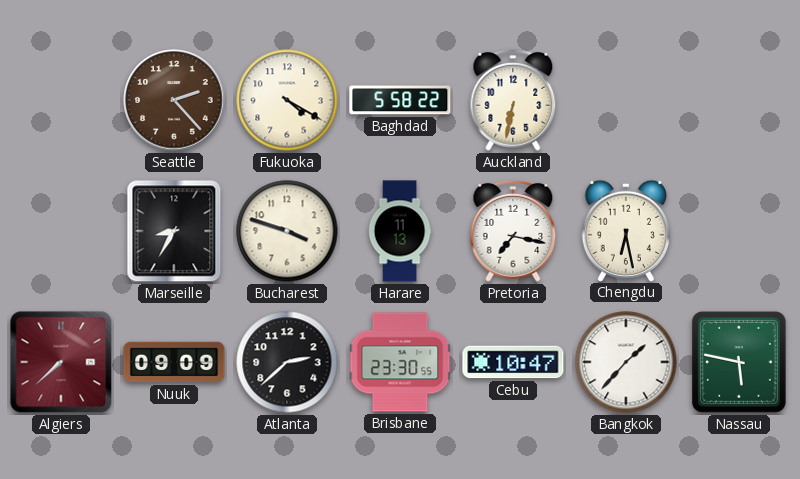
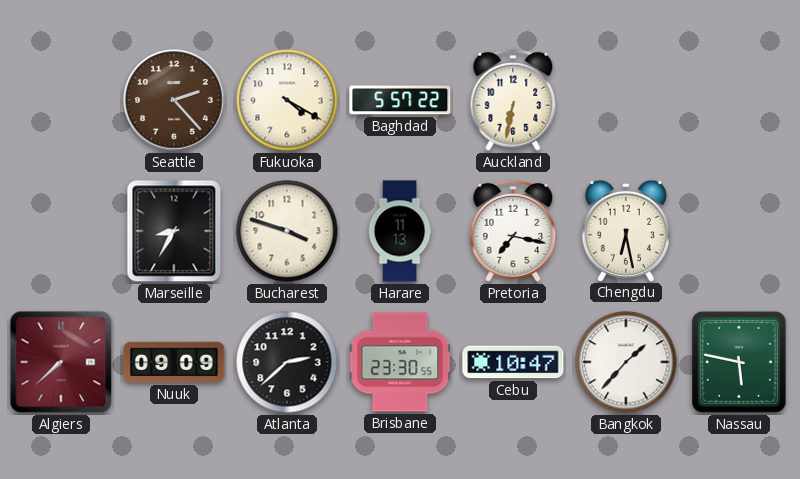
Baghdad: 5:58 -> 5:57 (400, 100)
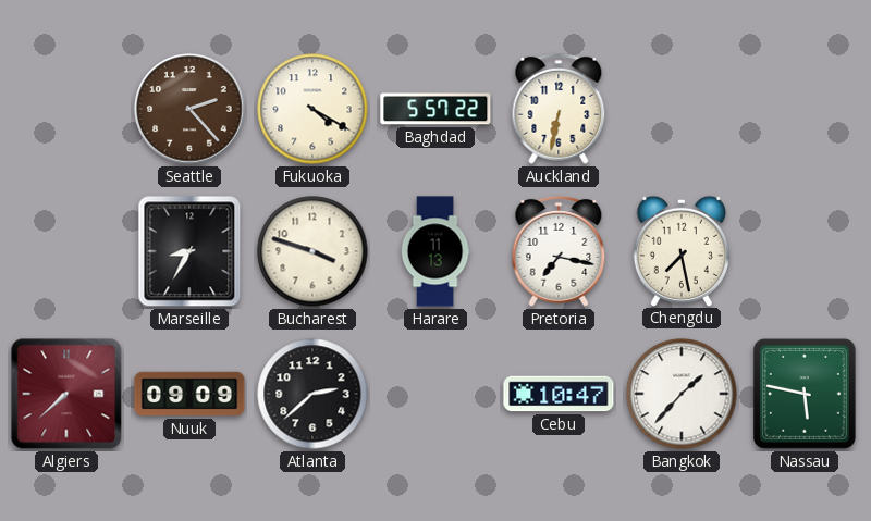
Chengdu: 6:28 -> 7:28 (682, 250)
Brisbane: 23:30 -> none (400, 362)
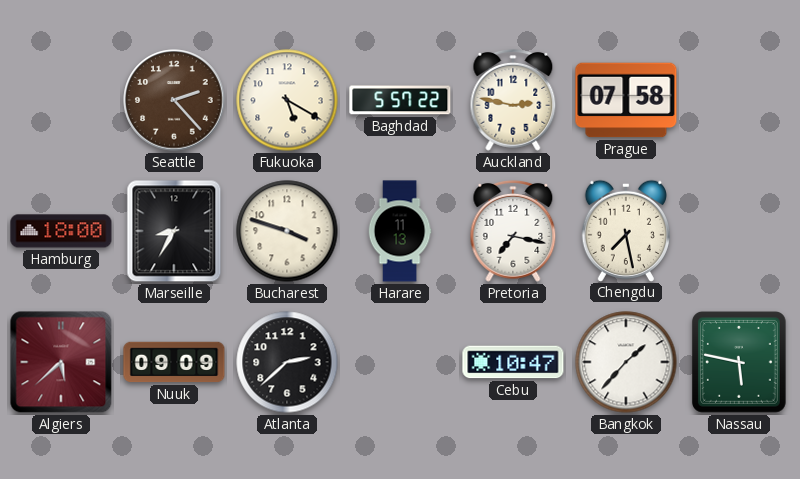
Fukuoka: 4:20 -> 5:20 (287, 100)
Auckland: 6:32 -> 2:47 (513, 100)
Prague: none -> 07:58 (626, 100)
Hamburg: none -> 18:00 (61, 231)
Algiers: 7:38 -> 5:38 (61, 362)
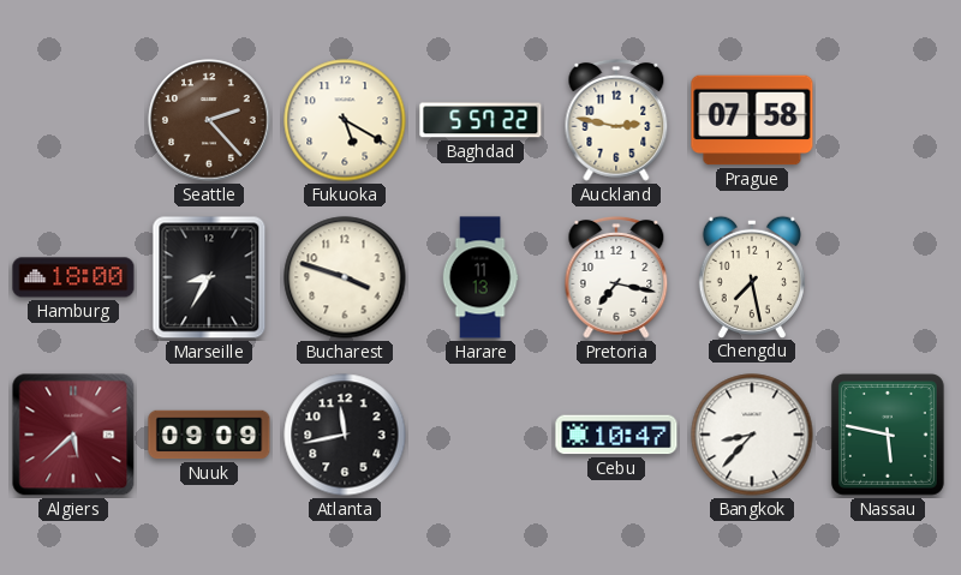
Atlanta: 2:38 -> 11:43 (345, 435)
Bangkok: 1:37 -> 8:37 (752, 435)
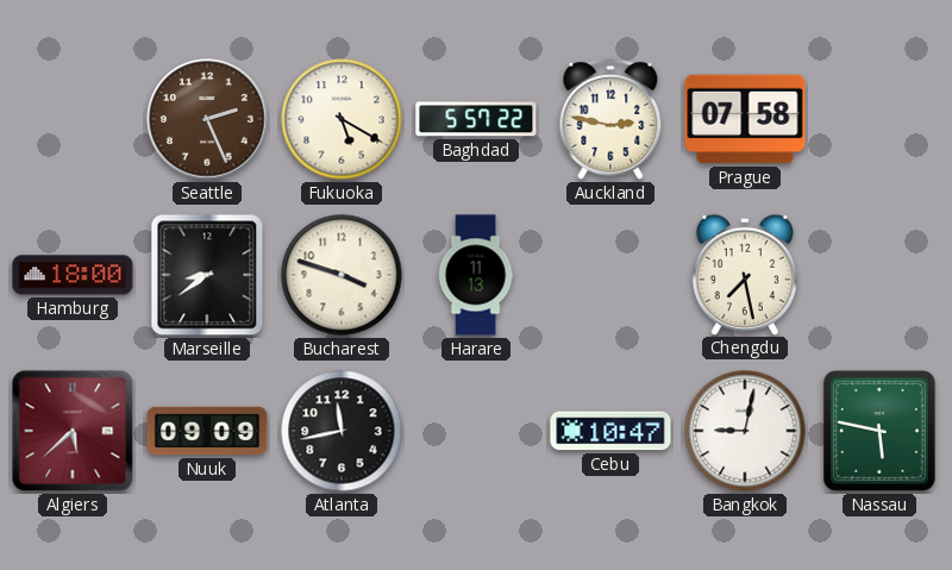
Seattle: 2:23 -> 2:26 (207, 119)
Marseille: 8:35 -> 8:39 (207, 275)
Pretoria: 7:17 -> none (616, 277)
Bangkok: 8:37 -> 9:02 (745, 431)
